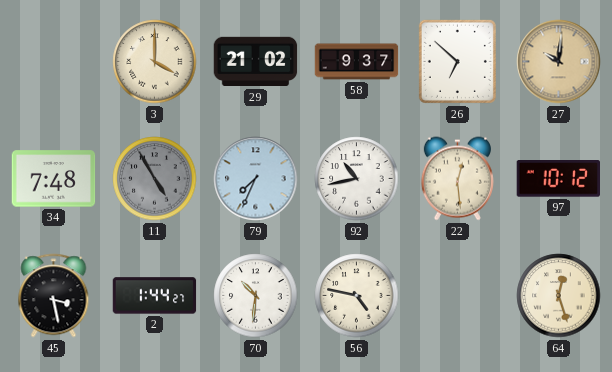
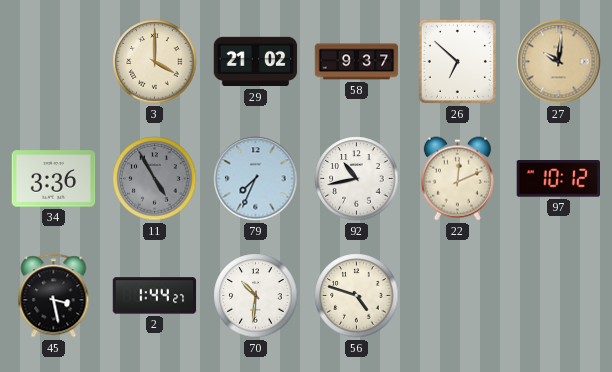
34: 7:48 -> 3:36 (54, 179)
22: 12:29 -> 12:11 (457, 179)
56: 4:47 -> 4:48 (357, 296)
64: 12:27 -> none (559, 296)
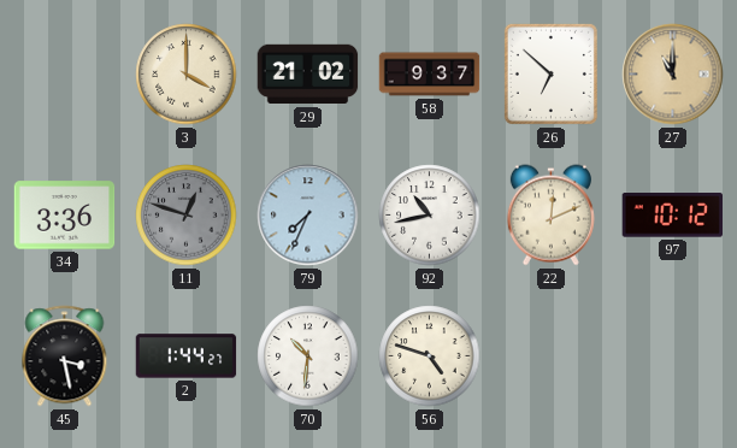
27: 10:01 -> 11:00 (673, 75)
11: 4:55 -> 12:48 (187, 216)
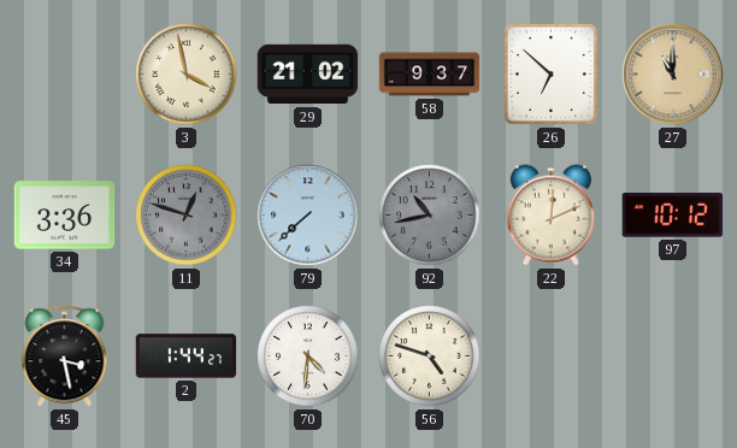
3: 4:00 -> 3:58 (187, 75)
79: 7:34 -> 7:38 (308, 216)
92 dial: white -> grey (430, 216)
70: 10:31 -> 4:31 (308, 356)
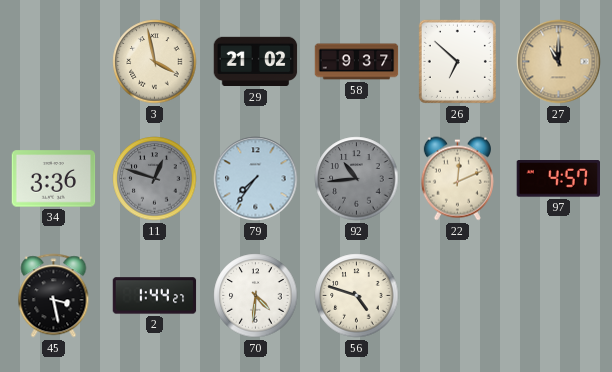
79: 7:38 -> 7:36 (256, 179)
92: 10:43 -> 10:44 (357, 179)
97: 10:12 -> 4:57 (558, 179)
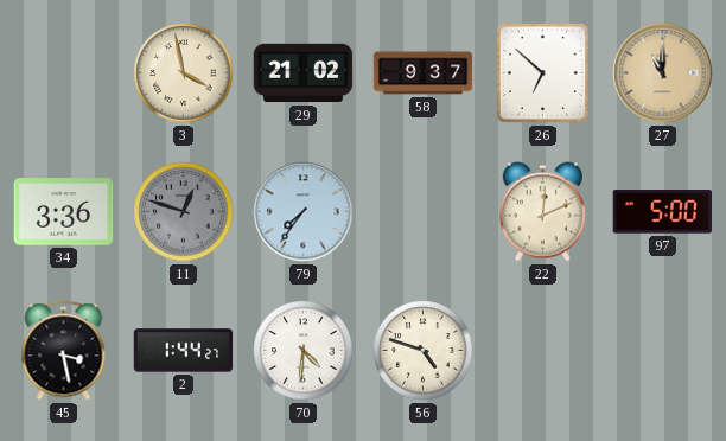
92: 10:44 -> none (357, 179)
97: 4:57 -> 5:00 (662, 212)
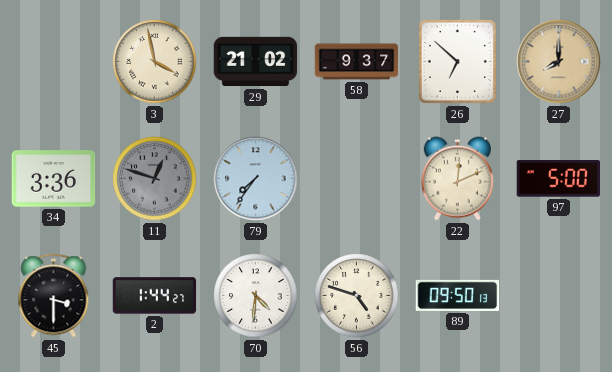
27: 11:00 -> 8:00 (559, 62)
45: 3:28 -> 3:30 (54, 296)
89: none -> 09:50 (458, 295)
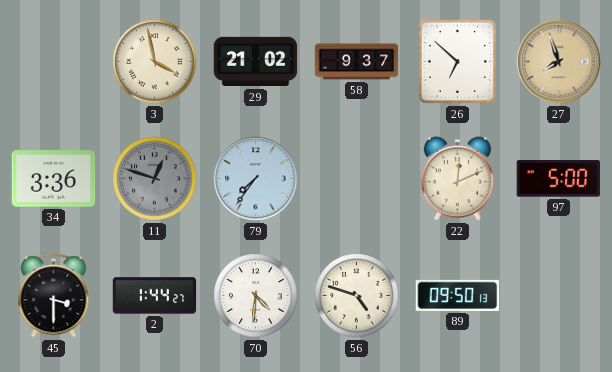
27: 8:00 -> 7:57 (559, 62)
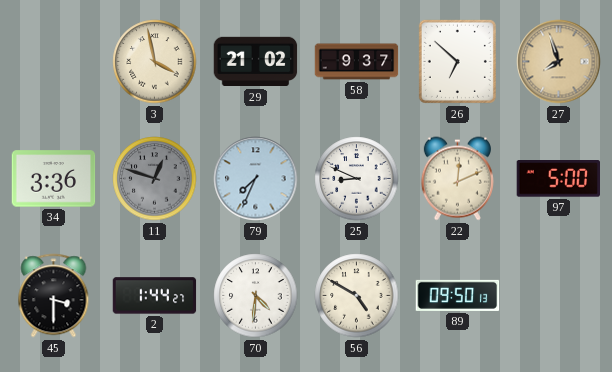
79: 7:36 -> 7:34 (256, 179)
25: none -> 8:49 (357, 179)
56: 4:48 -> 4:50 (357, 296)
